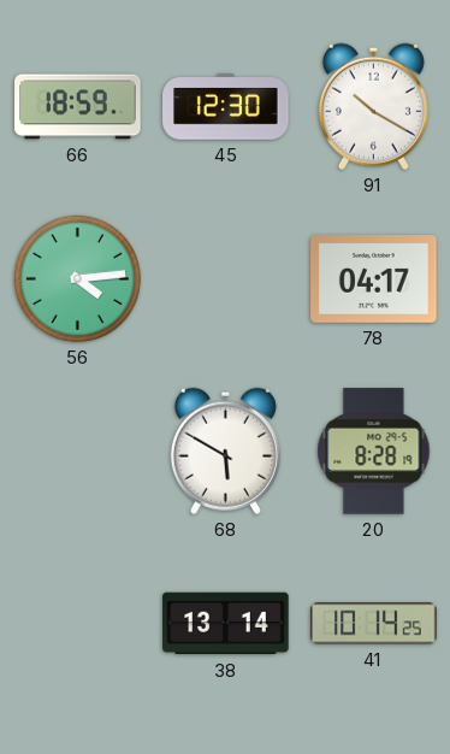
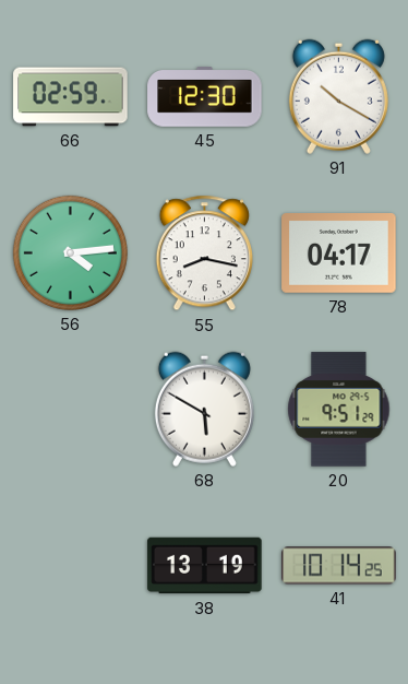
66: 18:59 -> 02:59 (71, 97)
55: none -> 8:17 (204, 253)
20: 8:28 -> 9:51 (339, 410)
38: 13:14 -> 13:19 (205, 566)
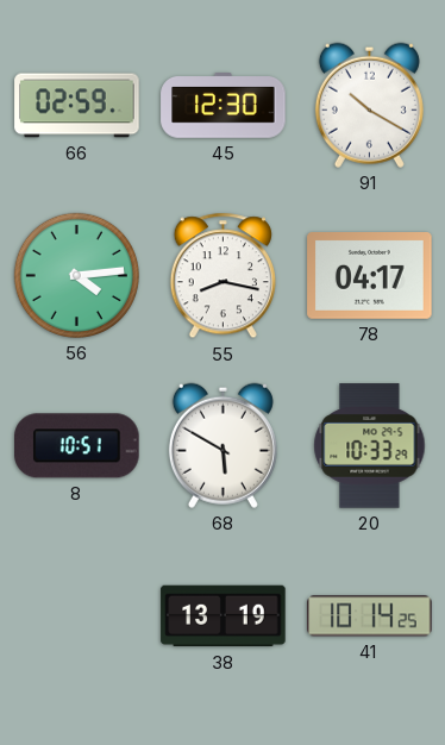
8: none -> 10:51 (77, 446)
20: 9:51 -> 10:33 (370, 446)
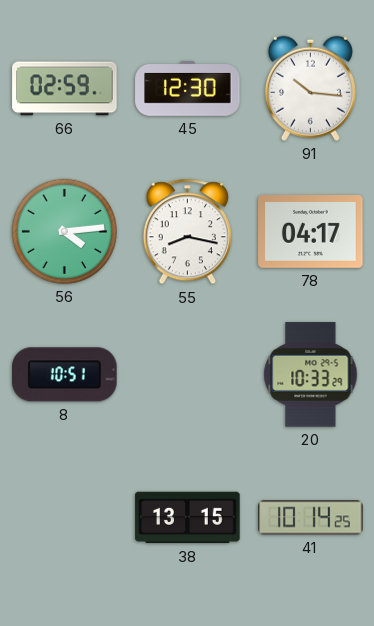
91: 10:20 -> 10:16 (310, 88)
68: 5:50 -> none (223, 445)
38: 13:19 -> 13:15 (188, 518)
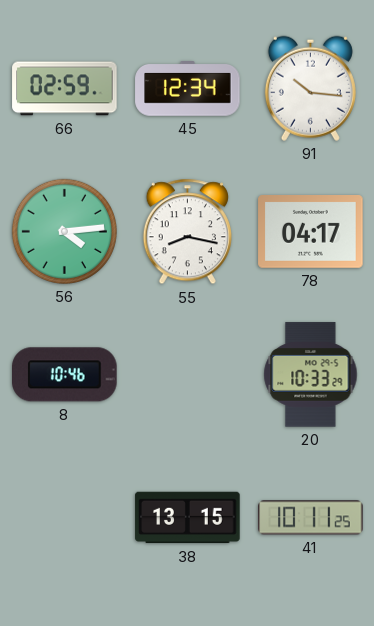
45: 12:30 -> 12:34 (188, 89)
8: 10:51 -> 10:46 (65, 375)
41: 10:14 -> 10:11 (311, 518)
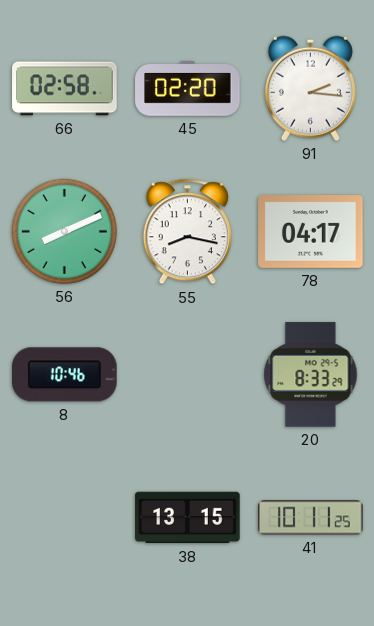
66: 02:59 -> 02:58 (65, 89)
45: 12:34 -> 02:20 (188, 89)
91: 10:16 -> 2:16 (310, 88)
56: 4:14 -> 8:11 (64, 231)
20: 10:33 -> 8:33 (311, 375)
